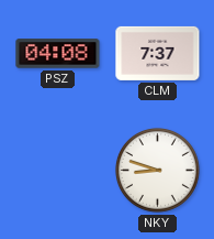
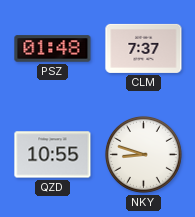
PSZ: 04:08 -> 01:48 (53, 49)
QZD: none -> 10:55 (53, 155)
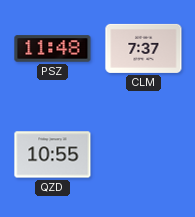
PSZ: 01:48 -> 11:48 (53, 49)
NKY: 8:48 -> none (143, 154)
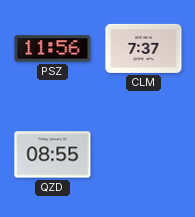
PSZ: 11:48 -> 11:56 (53, 49)
QZD: 10:55 -> 08:55 (53, 155)
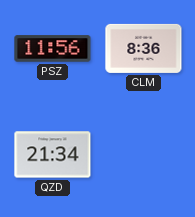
CLM: 7:37 -> 8:36 (144, 48)
QZD: 08:55 -> 21:34 (53, 155)
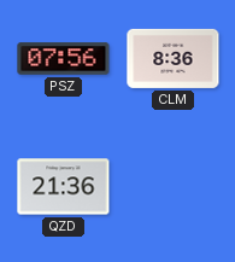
PSZ: 11:56 -> 07:56 (64, 59)
QZD: 21:34 -> 21:36 (64, 187)
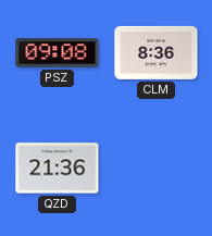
PSZ: 07:56 -> 09:08 (58, 53)
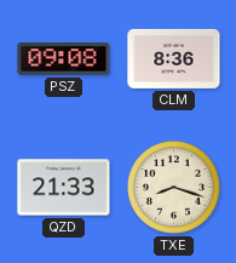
QZD: 21:36 -> 21:33 (64, 188)
TXE: none -> 8:18 (173, 187)
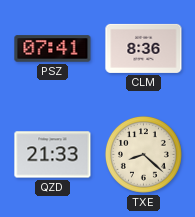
PSZ: 09:08 -> 07:41 (53, 49)
TXE: 8:18 -> 8:22 (143, 154)
